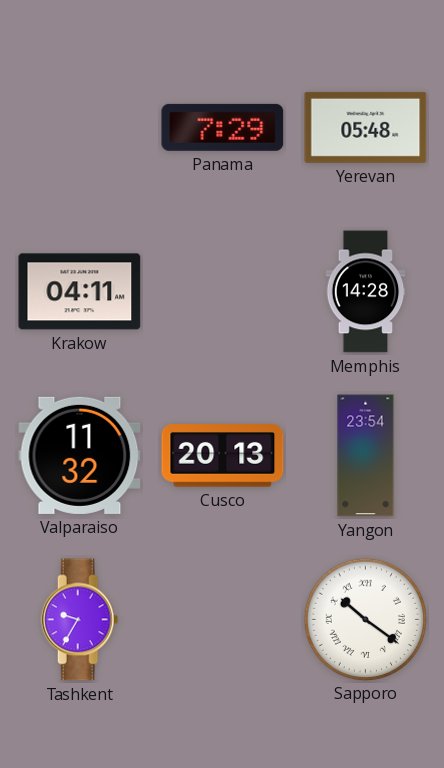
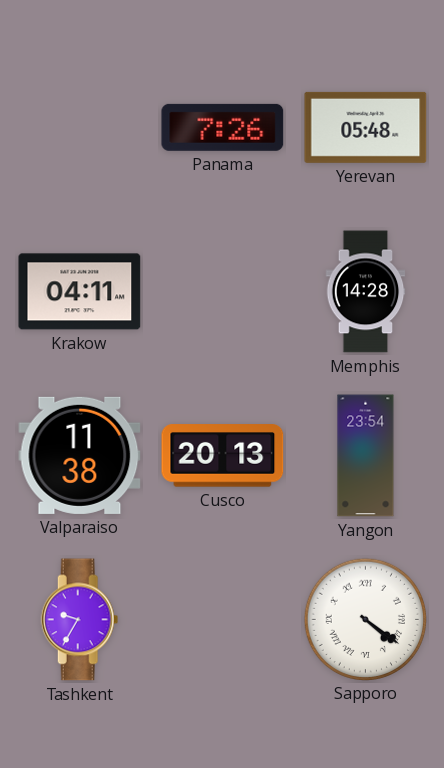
Panama: 7:29 -> 7:26 (223, 127)
Valparaiso: 11:32 -> 11:38 (80, 455)
Sapporo: 10:21 -> 4:21 (365, 619)
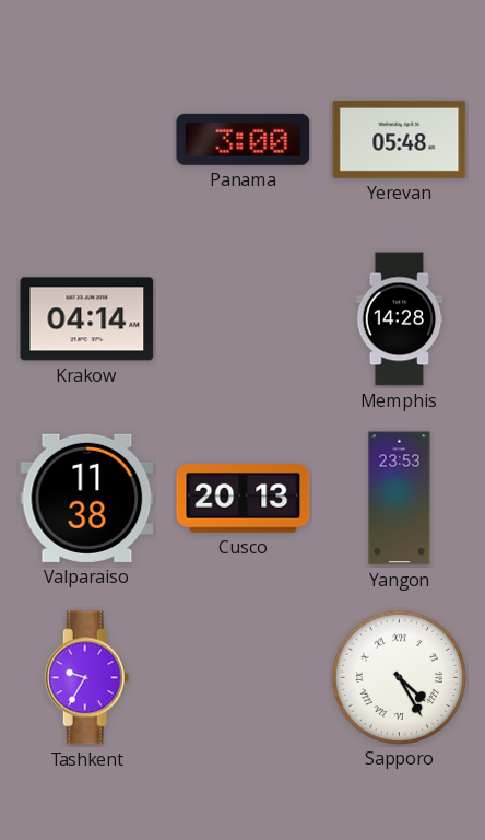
Panama: 7:26 -> 3:00 (244, 139)
Krakow: 04:11 -> 04:14 (87, 319)
Yangon: 23:54 -> 23:53 (400, 499)
Sapporo: 4:21 -> 4:25 (399, 677)
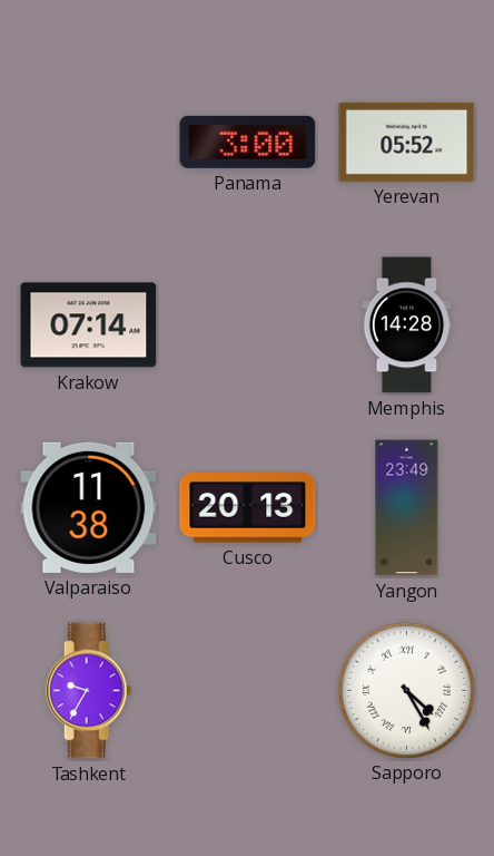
Yerevan: 05:48 -> 05:52 (407, 142)
Krakow: 04:14 -> 07:14 (89, 325)
Yangon: 23:53 -> 23:49 (407, 508)
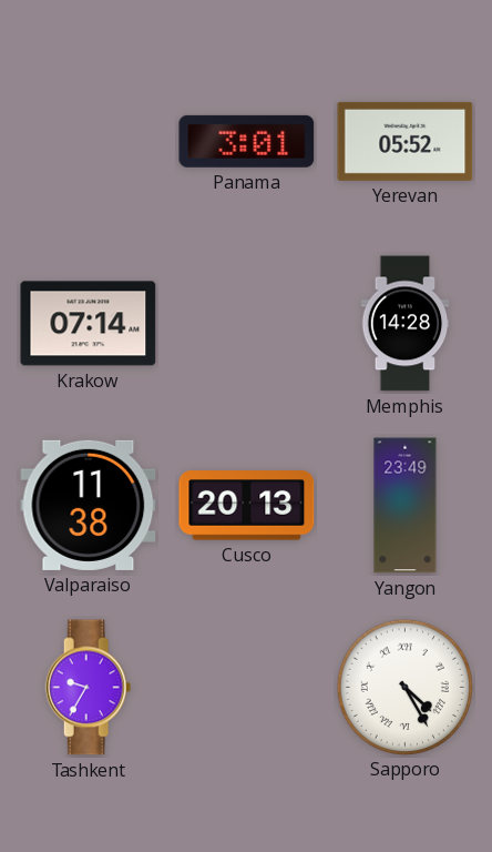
Panama: 3:00 -> 3:01 (247, 141)
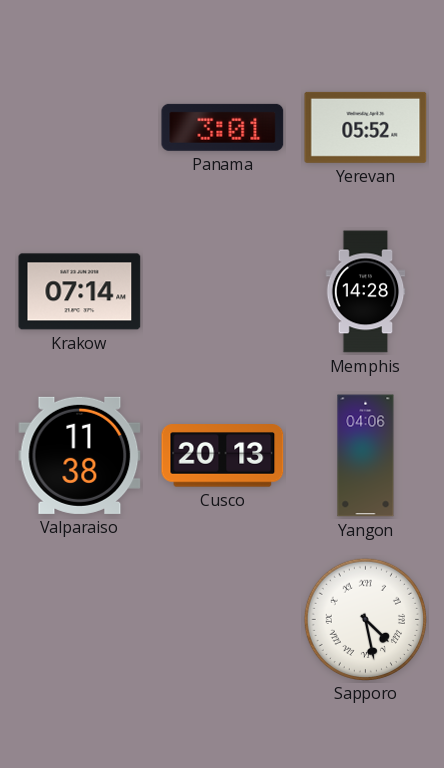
Yangon: 23:49 -> 04:06 (366, 456)
Tashkent: 9:35 -> none (89, 688)
Sapporo: 4:25 -> 4:28 (365, 619)
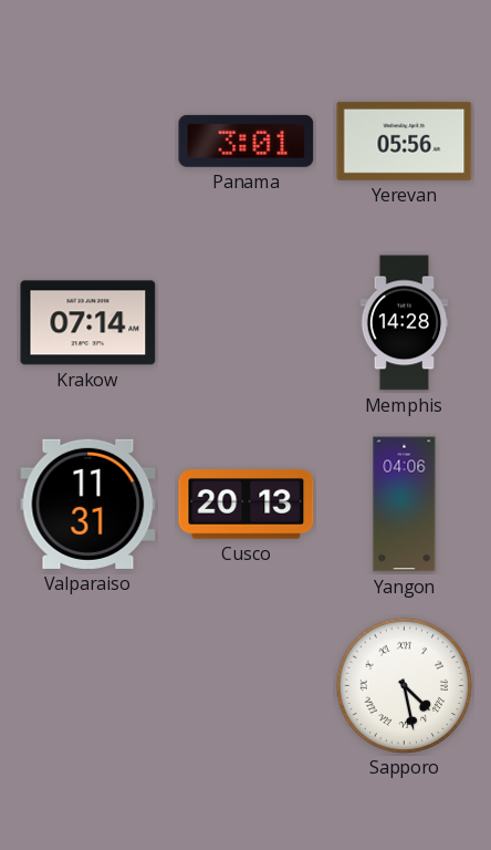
Yerevan: 05:52 -> 05:56 (405, 141)
Valparaiso: 11:38 -> 11:31 (88, 504)
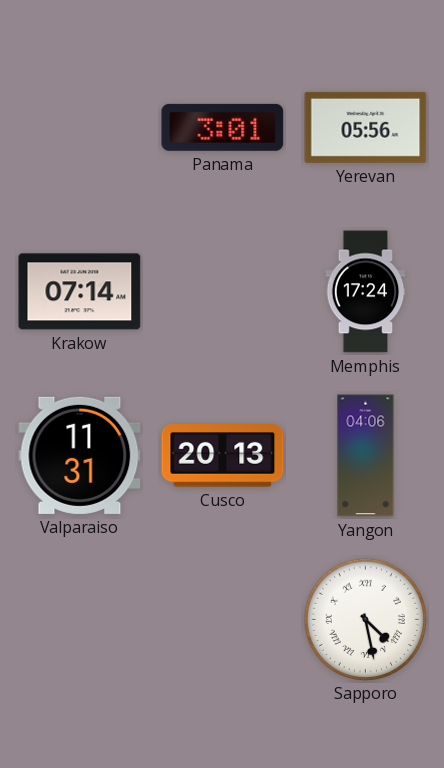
Memphis: 14:28 -> 17:24 (366, 292)
